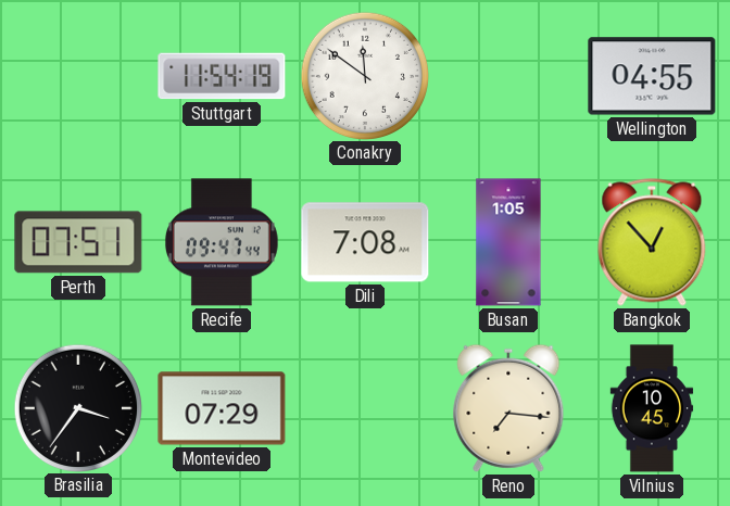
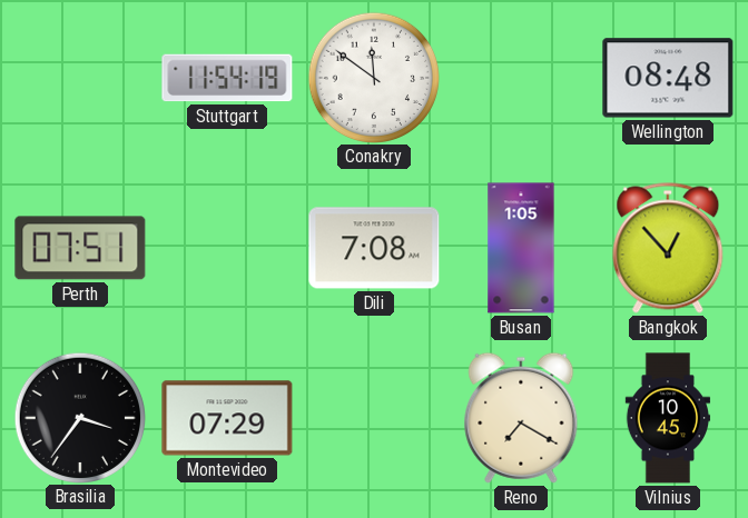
Wellington: 04:55 -> 08:48 (668, 78)
Recife: 09:47 -> none (222, 242)
Reno: 7:16 -> 7:20 (521, 418)
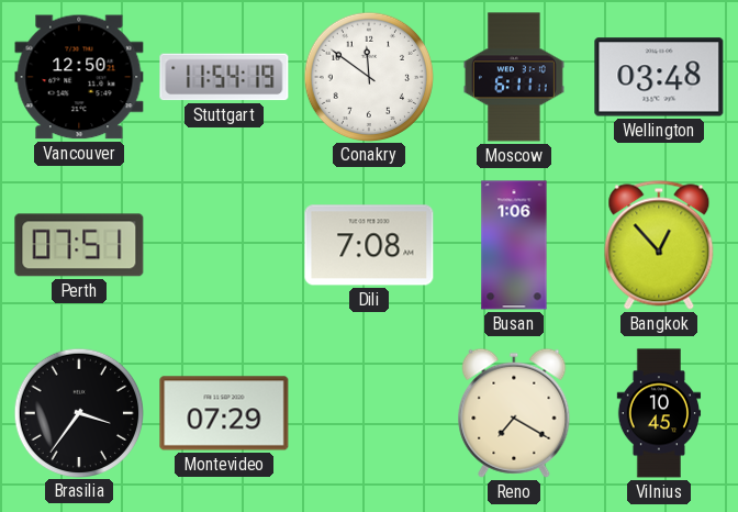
Vancouver: none -> 12:50 (79, 77)
Moscow: none -> 6:11 (514, 77)
Wellington: 08:48 -> 03:48 (659, 77)
Busan: 1:05 -> 1:06 (514, 245)
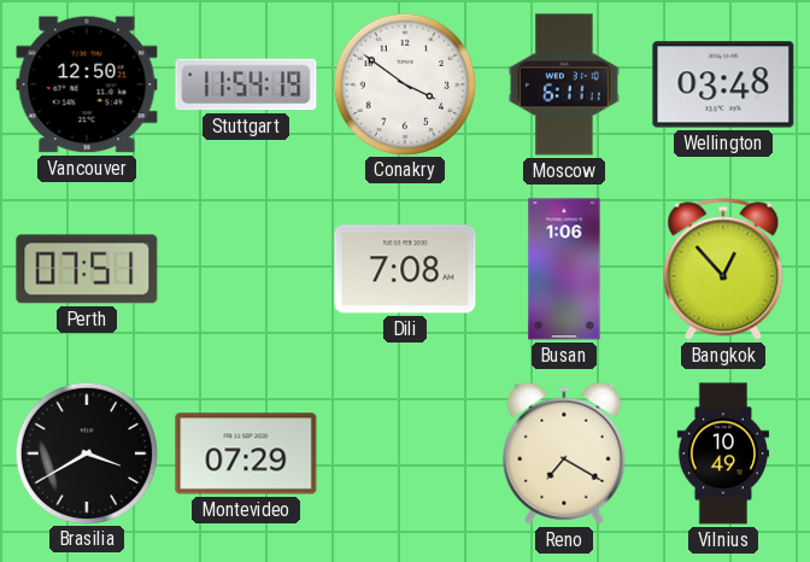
Conakry: 11:51 -> 3:51 (404, 83)
Brasilia: 3:36 -> 3:40 (86, 452)
Vilnius: 10:45 -> 10:49 (723, 453)
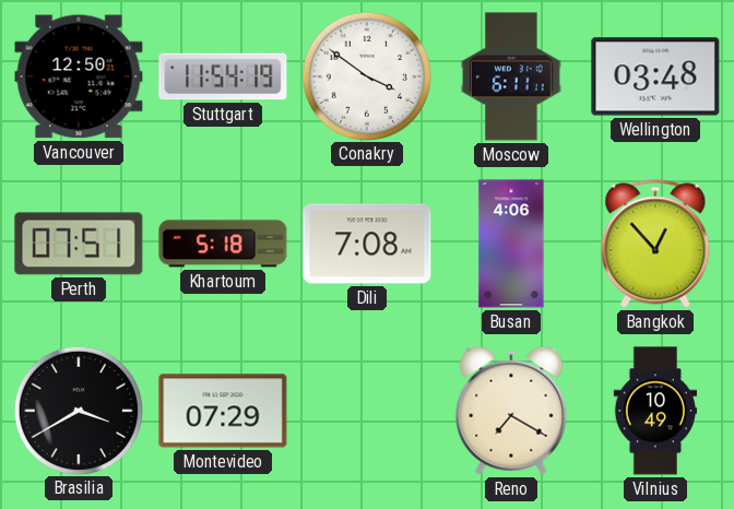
Khartoum: none -> 5:18 (223, 244)
Busan: 1:06 -> 4:06 (511, 244)
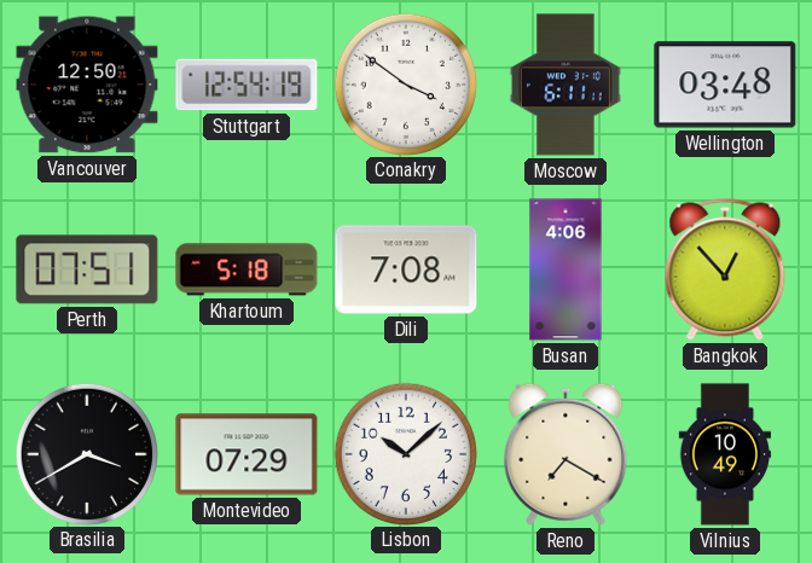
Stuttgart: 11:54 -> 12:54 (246, 85)
Lisbon: none -> 10:08 (405, 453)
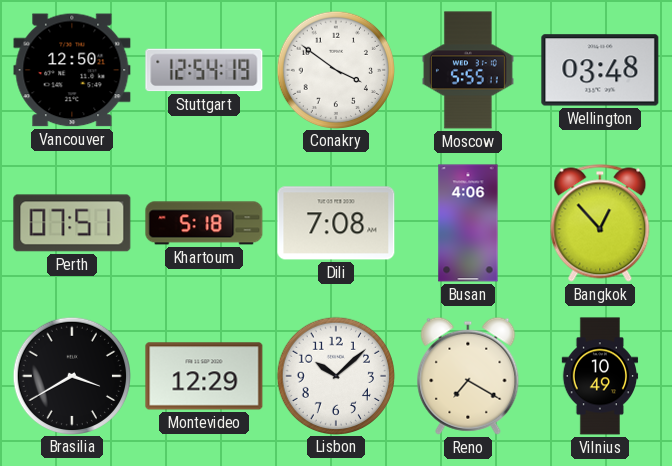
Moscow: 6:11 -> 5:55 (468, 70)
Montevideo: 07:29 -> 12:29 (204, 376)
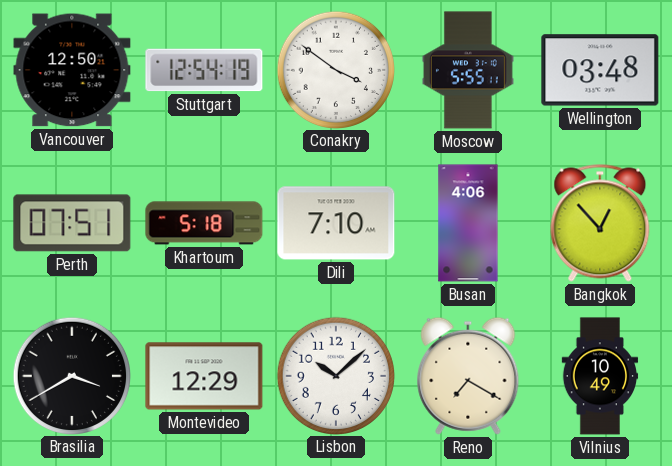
Dili: 7:08 -> 7:10 (336, 223)
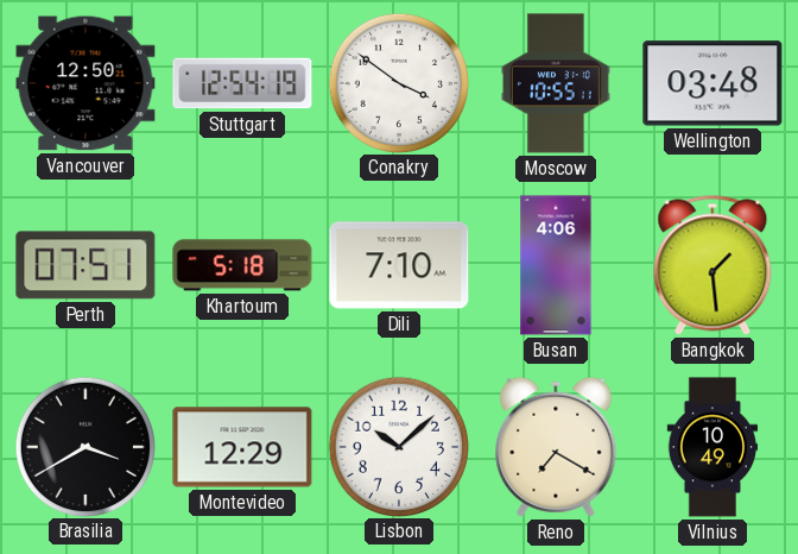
Moscow: 5:55 -> 10:55 (556, 83)
Bangkok: 12:53 -> 1:29 (712, 265)
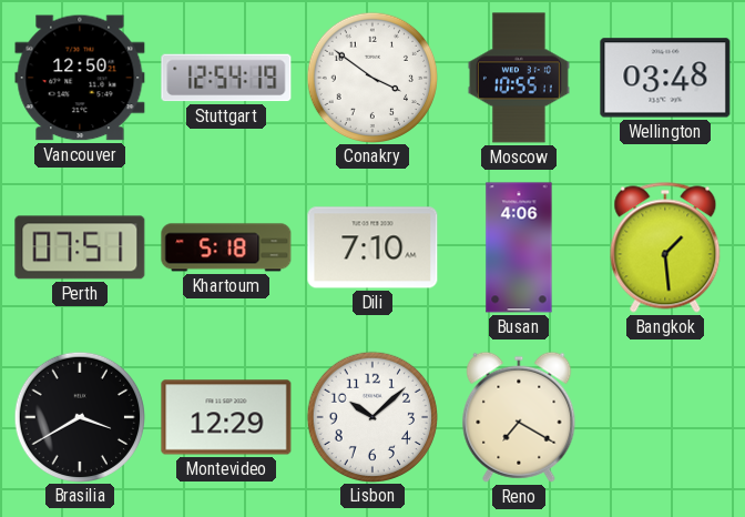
Vilnius: 10:49 -> none (712, 447)
